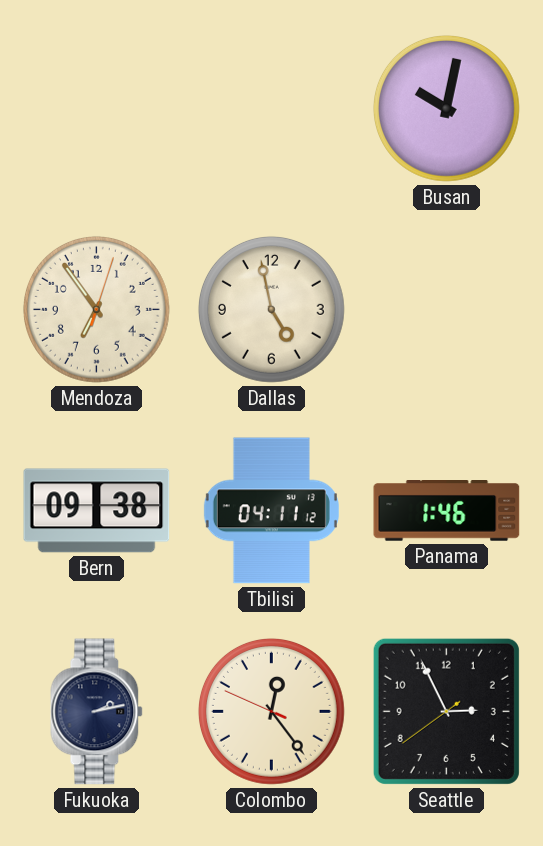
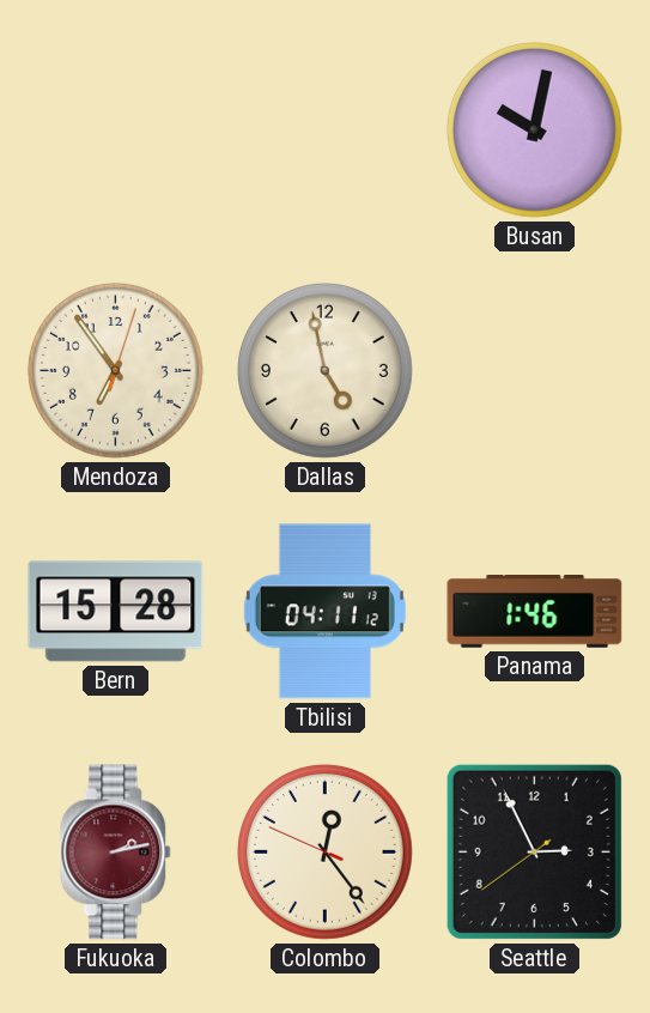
Bern: 09:38 -> 15:28 (116, 612)
Fukuoka dial: navy -> burgundy (116, 853)
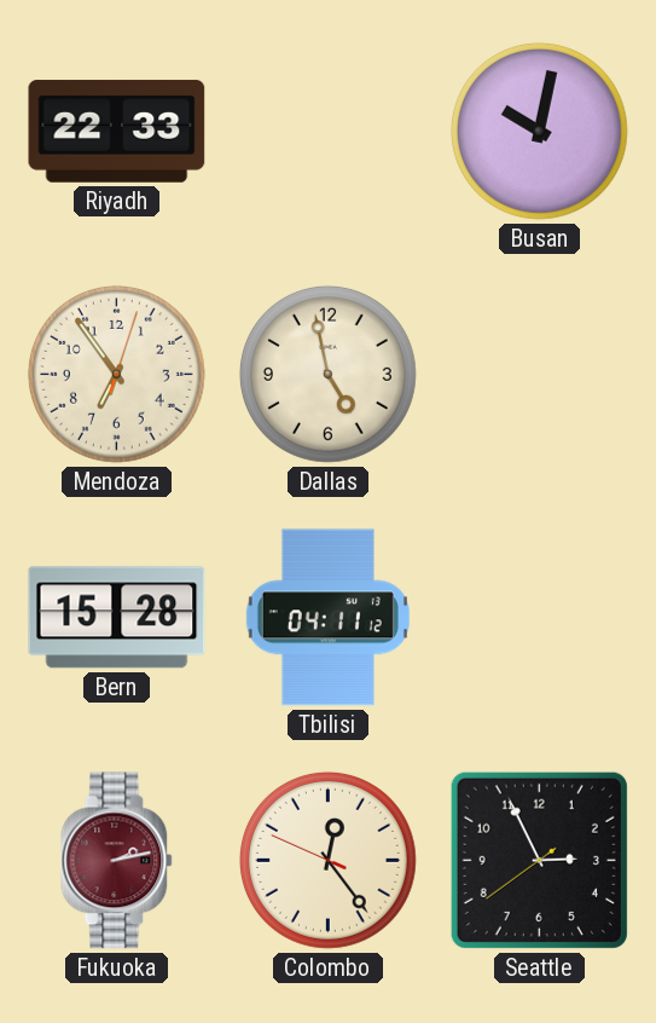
Riyadh: none -> 22:33 (117, 132)
Panama: 1:46 -> none (535, 612)
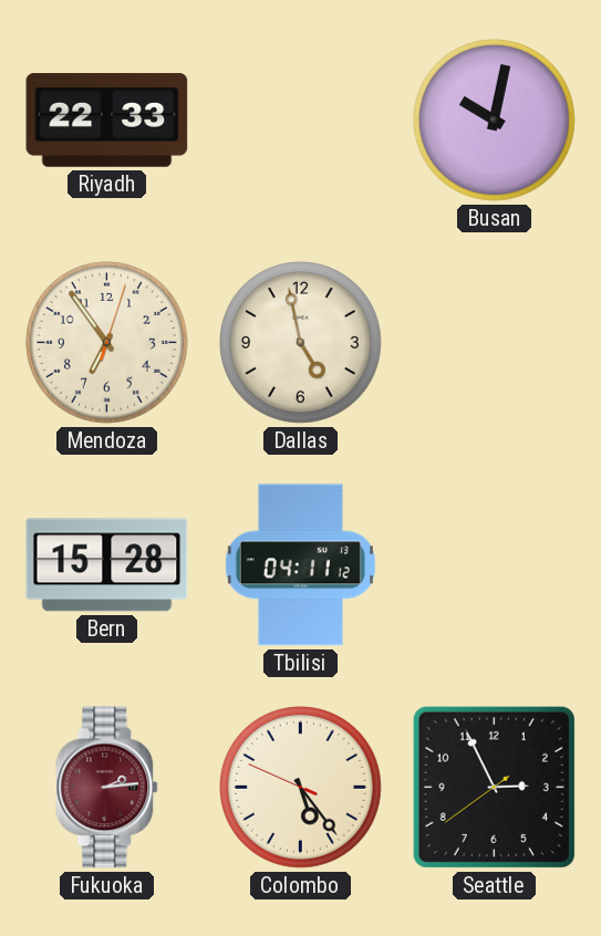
Fukuoka: 2:13 -> 2:14 (107, 788)
Colombo: 12:23 -> 5:23 (300, 787)
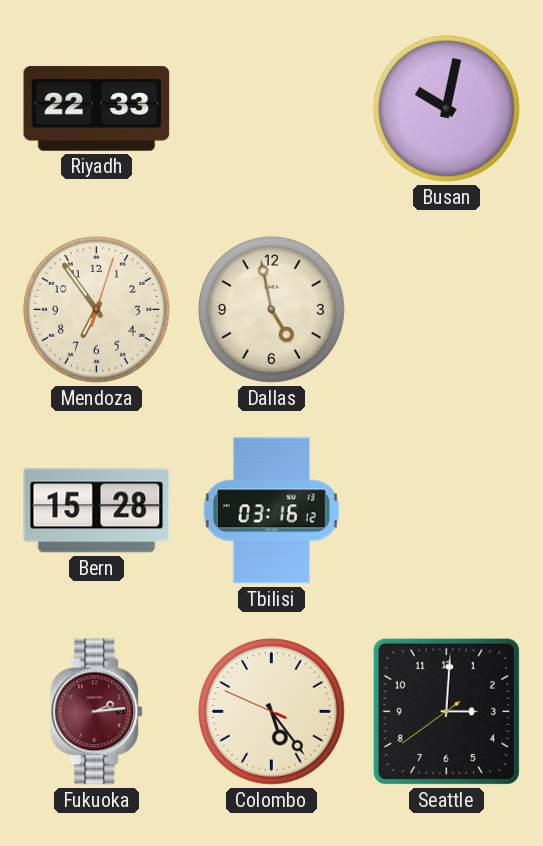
Tbilisi: 04:11 -> 03:16 (271, 511)
Seattle: 2:55 -> 3:00 (446, 711)
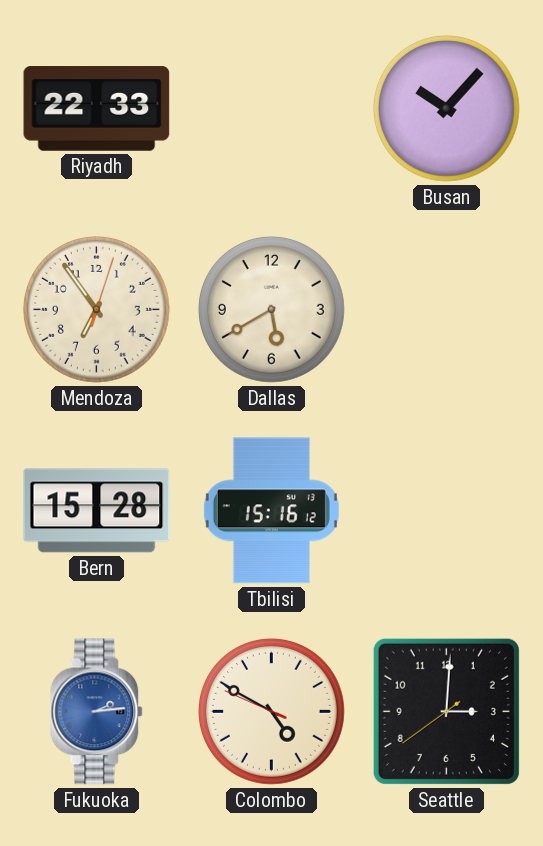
Busan: 10:02 -> 10:07 (446, 108)
Dallas: 4:58 -> 5:40 (271, 309)
Tbilisi: 03:16 -> 15:16 (271, 511)
Fukuoka dial: burgundy -> blue (97, 712)
Colombo: 5:23 -> 4:49 (271, 711)
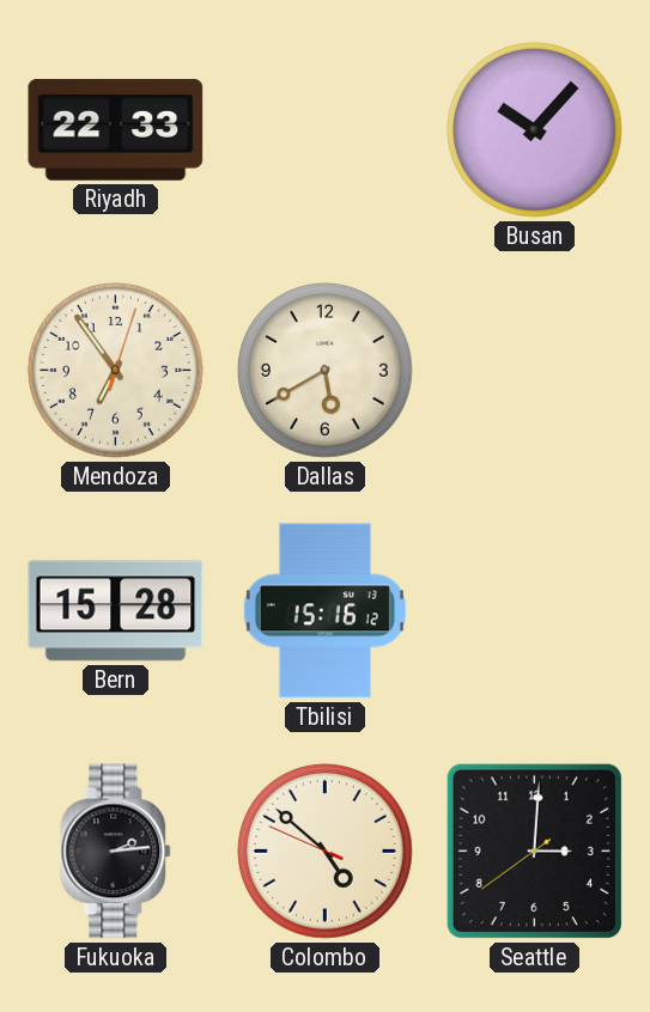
Fukuoka dial: blue -> black (116, 852)
Colombo: 4:49 -> 4:51 (324, 851)
